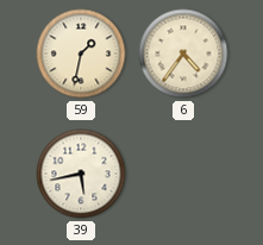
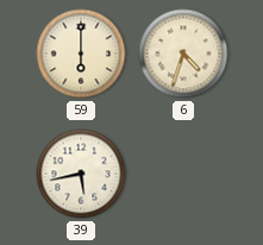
59: 1:32 -> 6:00 (81, 54)
6: 4:36 -> 4:33 (183, 54)
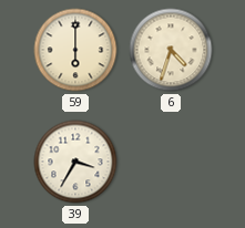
39: 5:43 -> 3:35 (75, 162)
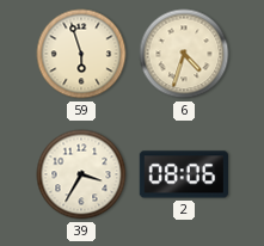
59: 6:00 -> 5:57 (81, 54)
2: none -> 08:06 (183, 174)
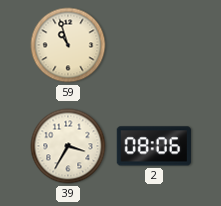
59: 5:57 -> 10:57 (68, 45)
6: 4:33 -> none (184, 54)
